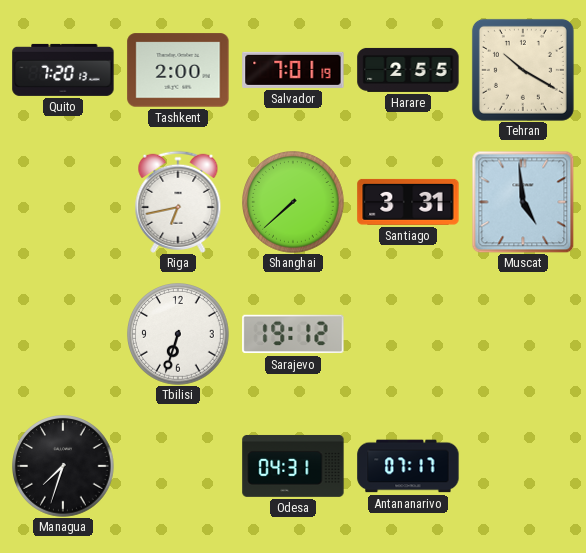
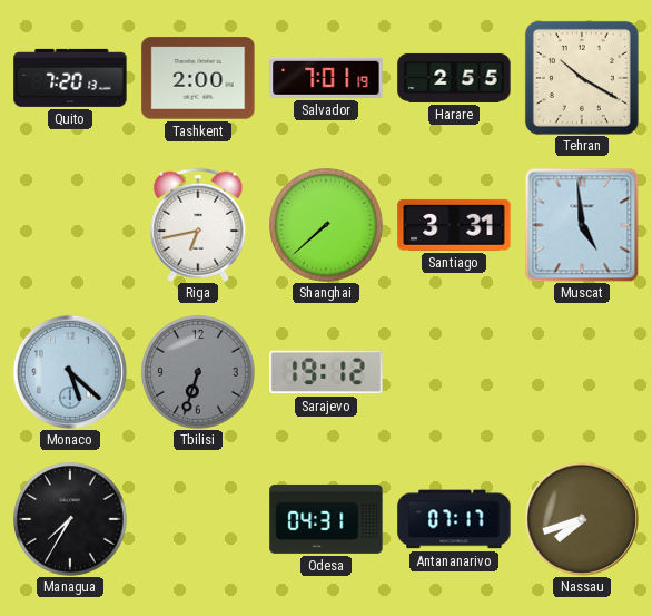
Monaco: none -> 5:22 (70, 372)
Tbilisi dial: white -> grey (199, 373)
Managua: 7:33 -> 7:35 (71, 520)
Nassau: none -> 7:42 (582, 519)
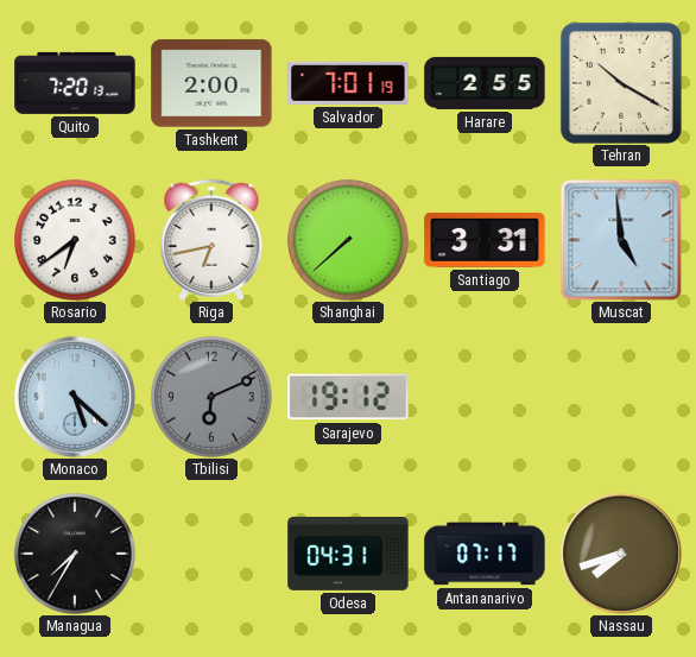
Rosario: none -> 6:39 (76, 241)
Tbilisi: 6:33 -> 6:11 (213, 398)
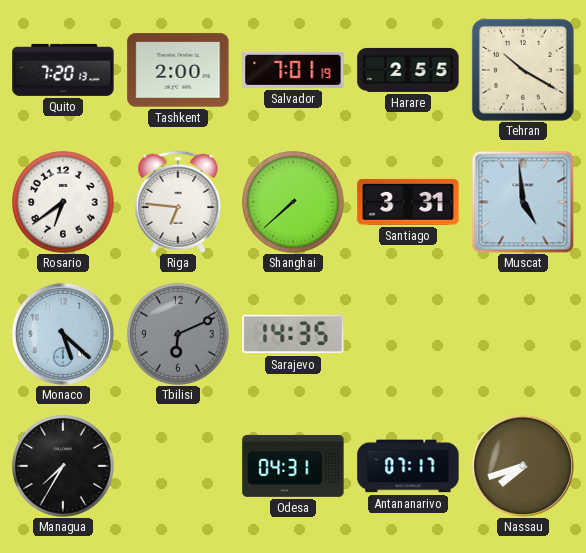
Riga: 6:43 -> 6:46 (178, 202)
Sarajevo: 19:12 -> 14:35 (293, 334)
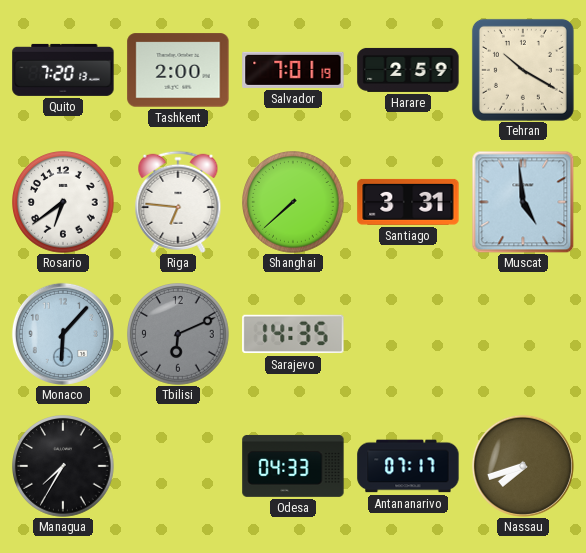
Harare: 2:55 -> 2:59 (408, 70)
Monaco: 5:22 -> 6:07 (63, 334)
Odesa: 04:31 -> 04:33 (293, 466)
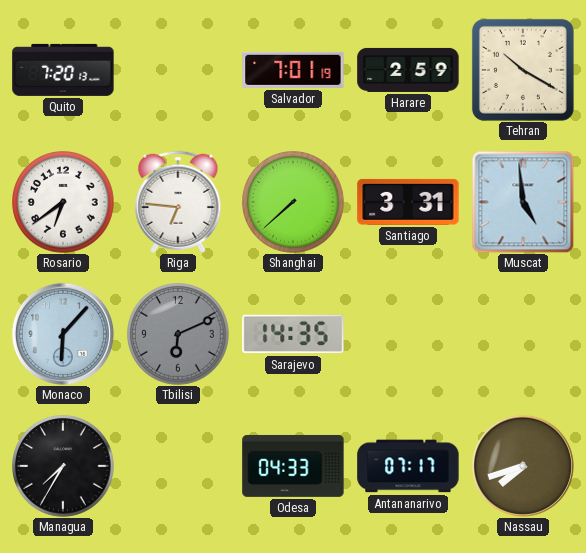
Tashkent: 2:00 -> none (178, 70)
